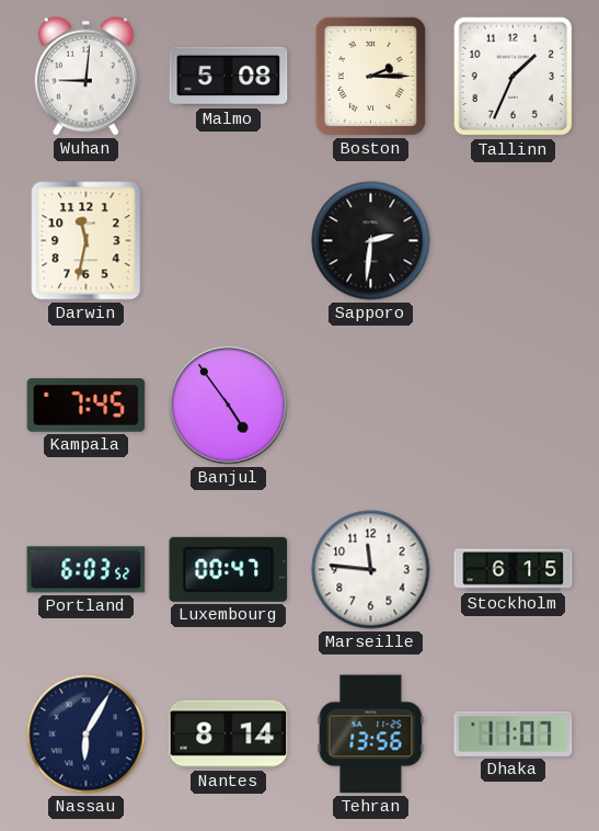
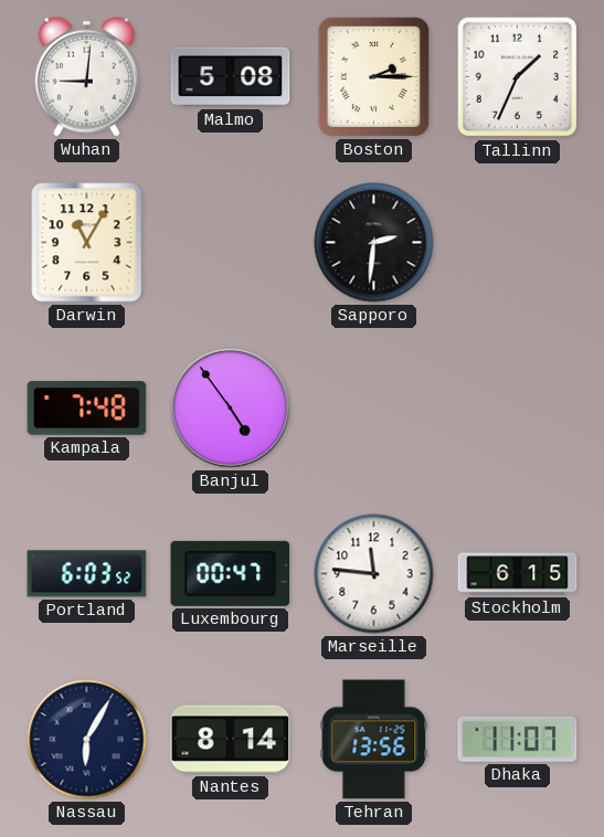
Darwin: 11:32 -> 11:05 (87, 243)
Kampala: 7:45 -> 7:48 (87, 409)
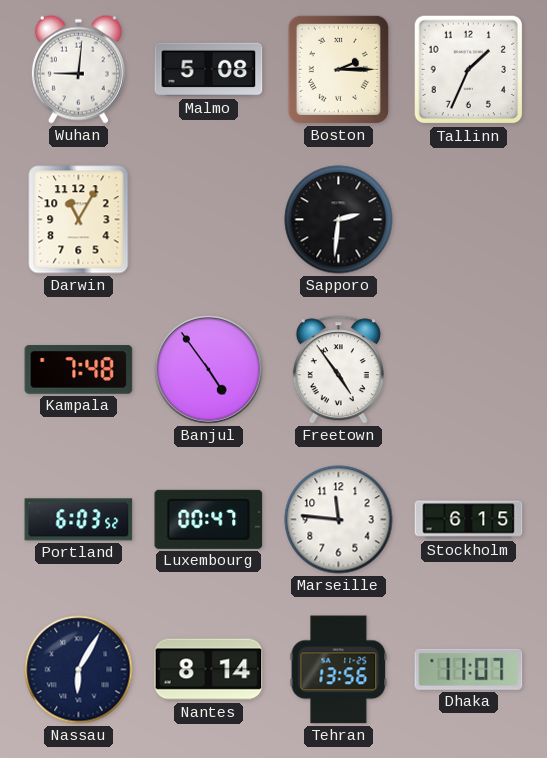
Freetown: none -> 4:54 (338, 370)
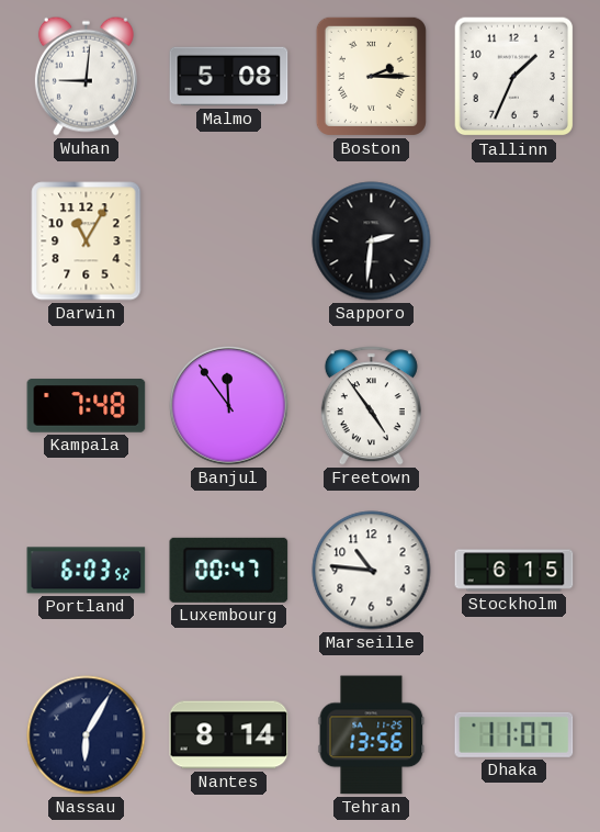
Banjul: 4:54 -> 11:54 (229, 406)
Marseille: 11:46 -> 10:46 (372, 571)
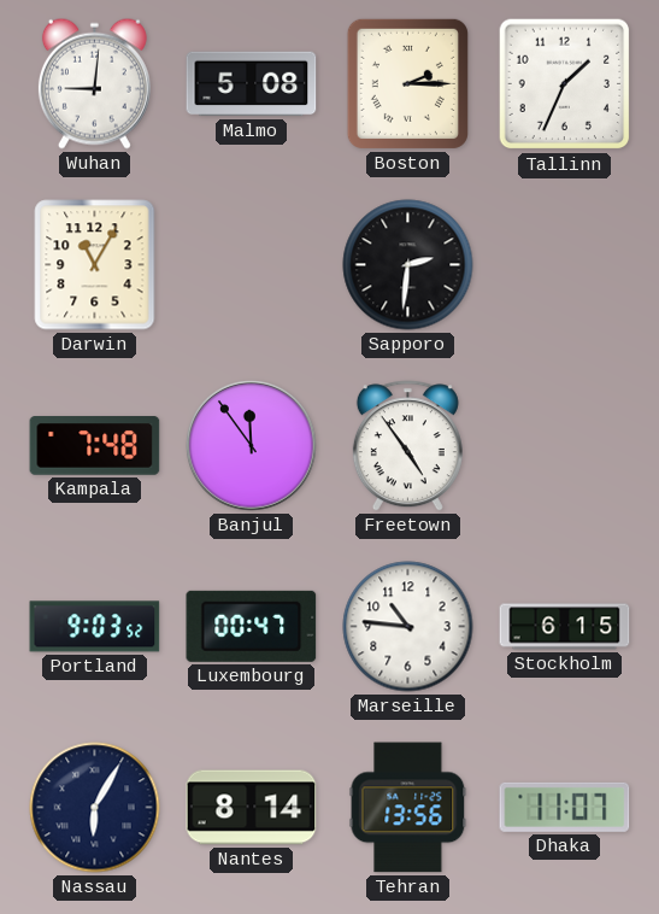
Portland: 6:03 -> 9:03 (95, 627)
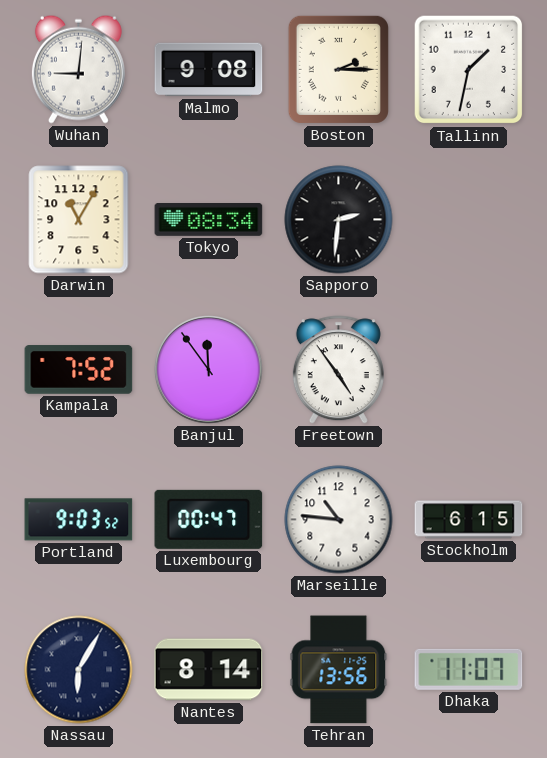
Malmo: 5:08 -> 9:08 (209, 70)
Tallinn: 1:34 -> 1:32 (469, 70)
Tokyo: none -> 08:34 (209, 220)
Kampala: 7:48 -> 7:52 (79, 370)
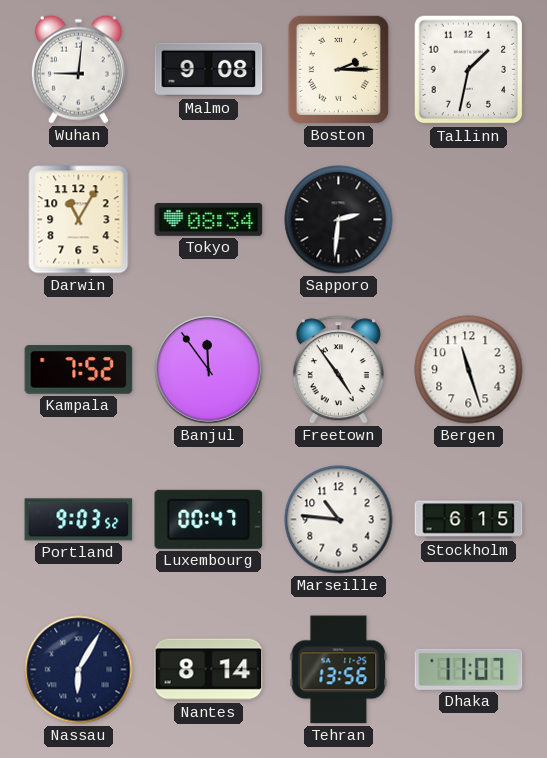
Bergen: none -> 11:27 (469, 370)
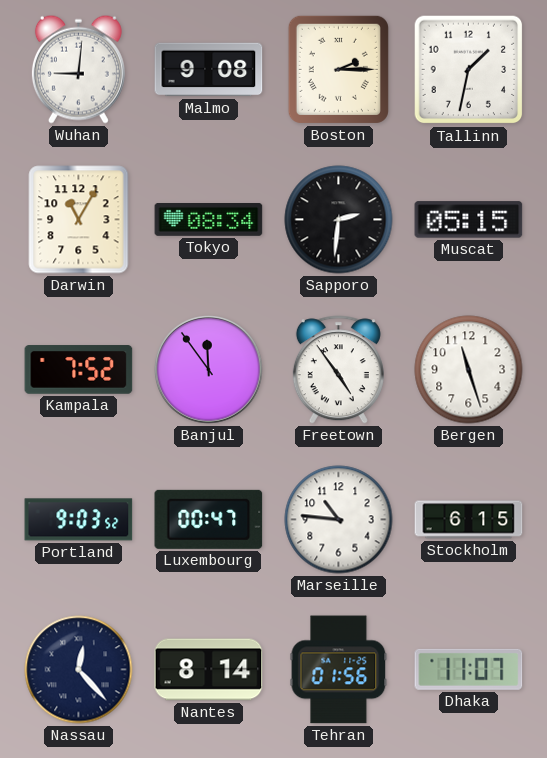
Muscat: none -> 05:15 (469, 220)
Nassau: 6:05 -> 12:23 (79, 670)
Tehran: 13:56 -> 01:56 (339, 670)
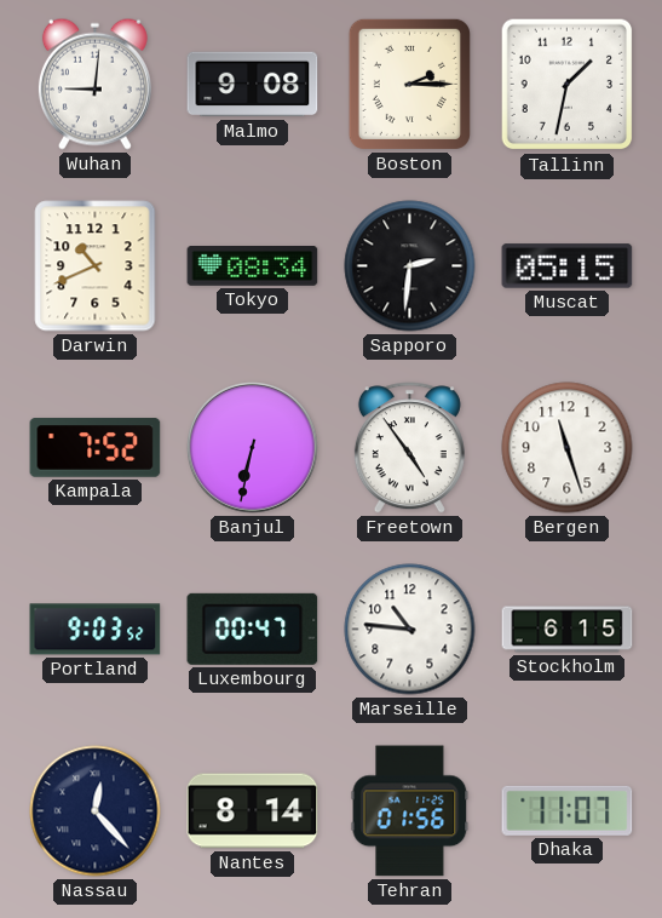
Darwin: 11:05 -> 10:41 (96, 266)
Banjul: 11:54 -> 6:32 (253, 448)
